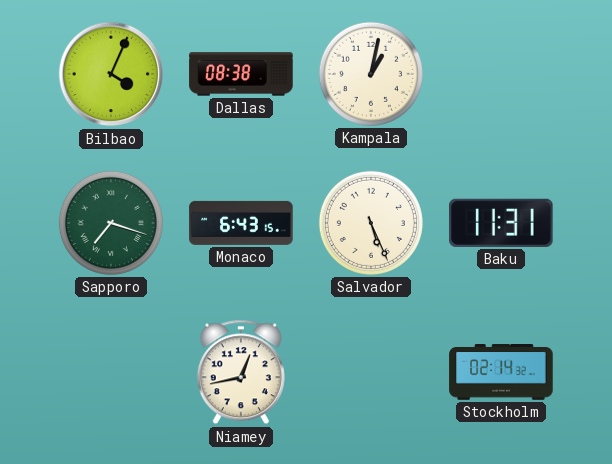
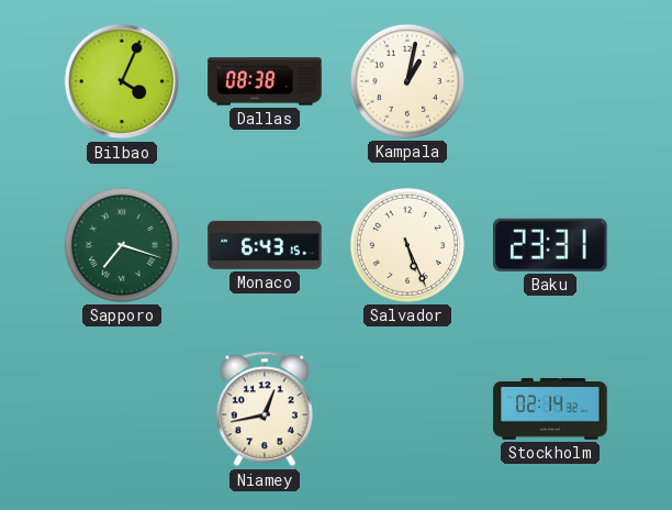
Baku: 11:31 -> 23:31 (551, 245)
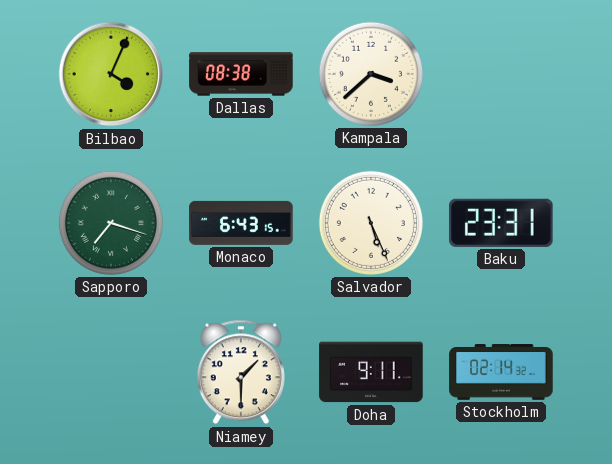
Kampala: 1:02 -> 3:38 (371, 74)
Niamey: 12:43 -> 1:30 (241, 372)
Doha: none -> 9:11 (371, 372)
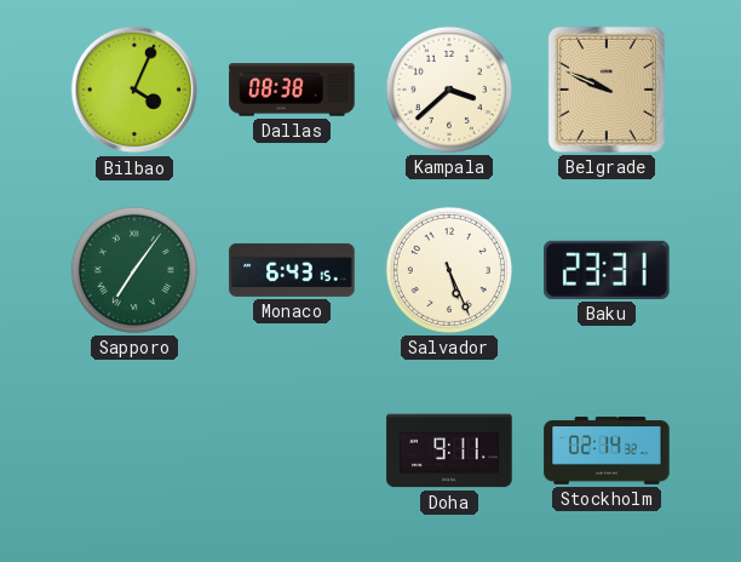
Belgrade: none -> 9:49 (607, 90)
Sapporo: 7:18 -> 7:06 (134, 270)
Niamey: 1:30 -> none (241, 372)
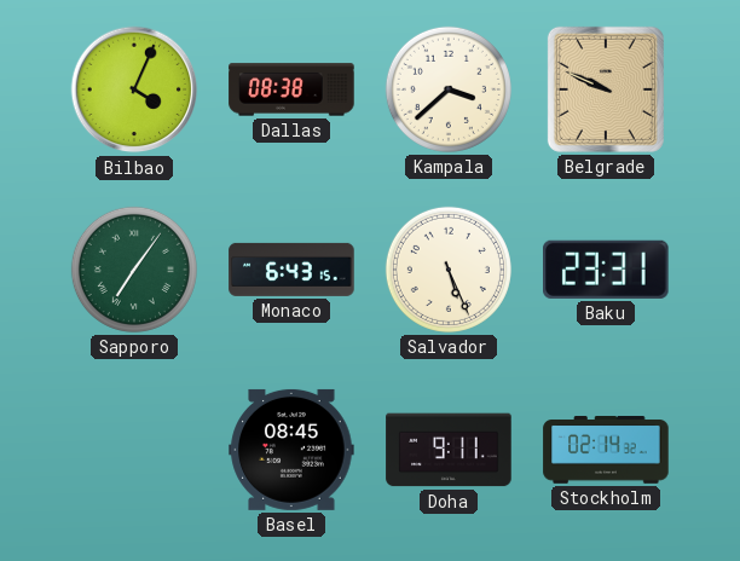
Basel: none -> 08:45 (291, 450)
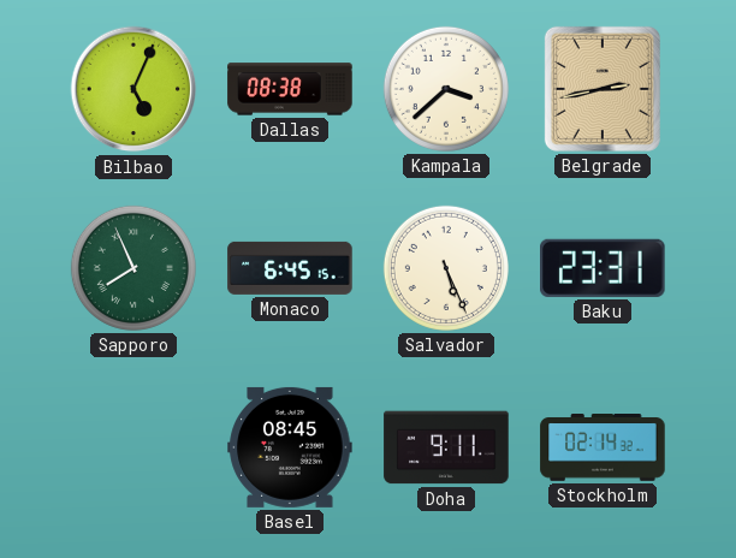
Bilbao: 4:04 -> 5:04 (133, 89)
Belgrade: 9:49 -> 2:43 (603, 89)
Sapporo: 7:06 -> 7:56 (133, 268)
Monaco: 6:43 -> 6:45 (290, 268)
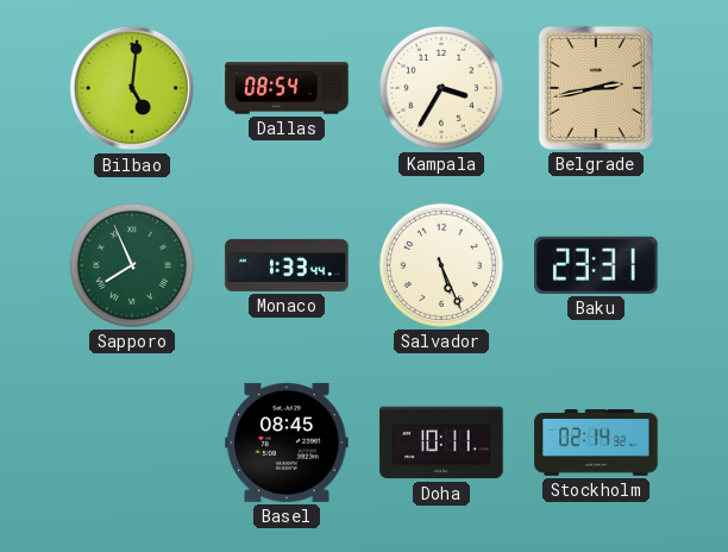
Bilbao: 5:04 -> 5:01 (132, 88)
Dallas: 08:38 -> 08:54 (287, 88)
Kampala: 3:38 -> 3:35 (441, 88)
Monaco: 6:45 -> 1:33 (287, 265)
Doha: 9:11 -> 10:11 (441, 443)
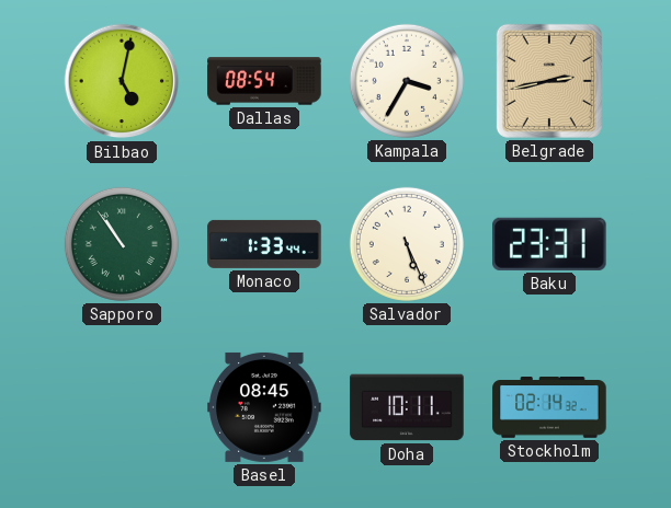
Bilbao: 5:01 -> 5:02 (122, 81)
Sapporo: 7:56 -> 10:54 (122, 244)
